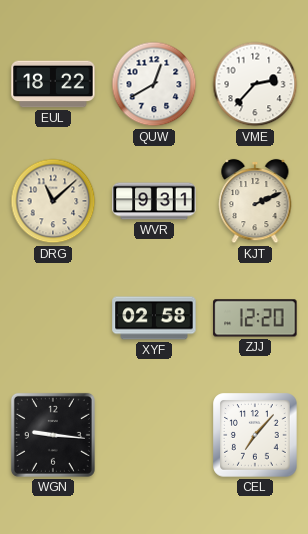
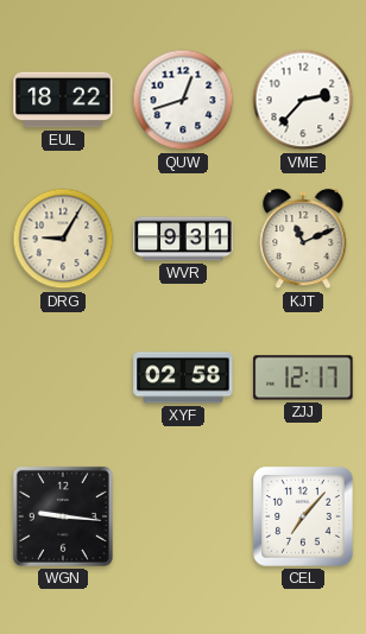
QUW: 12:40 -> 12:42 (183, 100)
DRG: 11:08 -> 9:05 (63, 239)
KJT: 2:11 -> 11:11 (303, 239)
ZJJ: 12:20 -> 12:17 (303, 378)
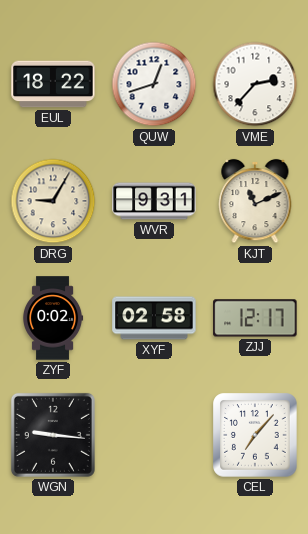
ZYF: none -> 0:02 (53, 318)
